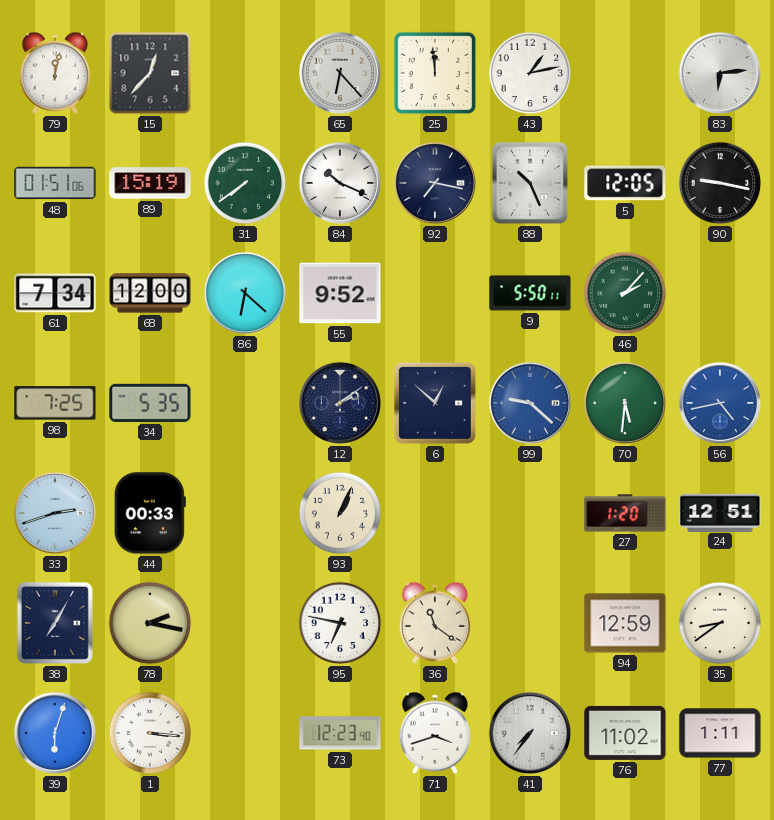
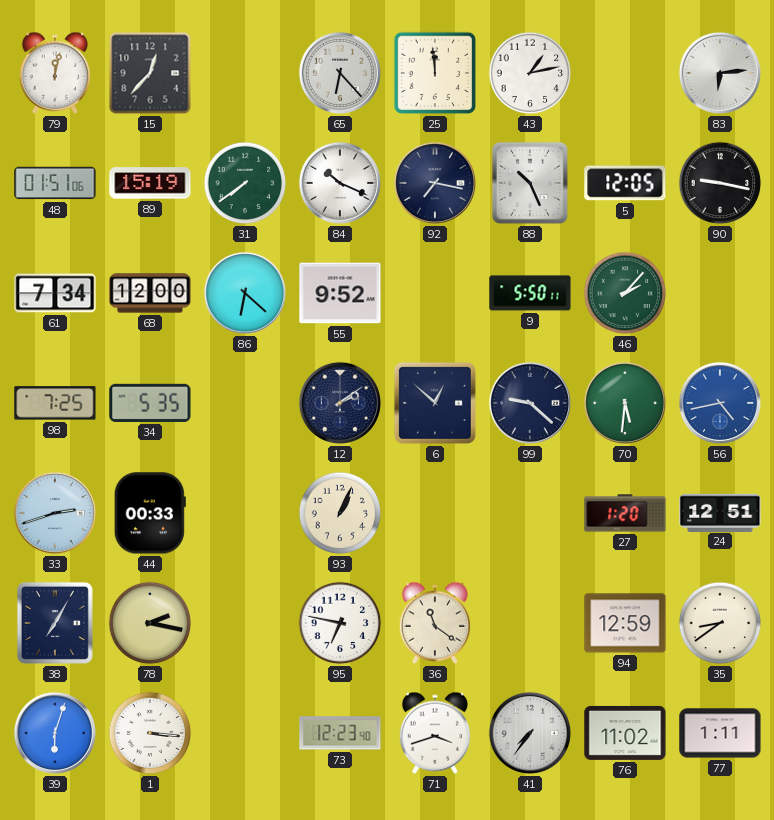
99 dial: blue -> navy (530, 403)
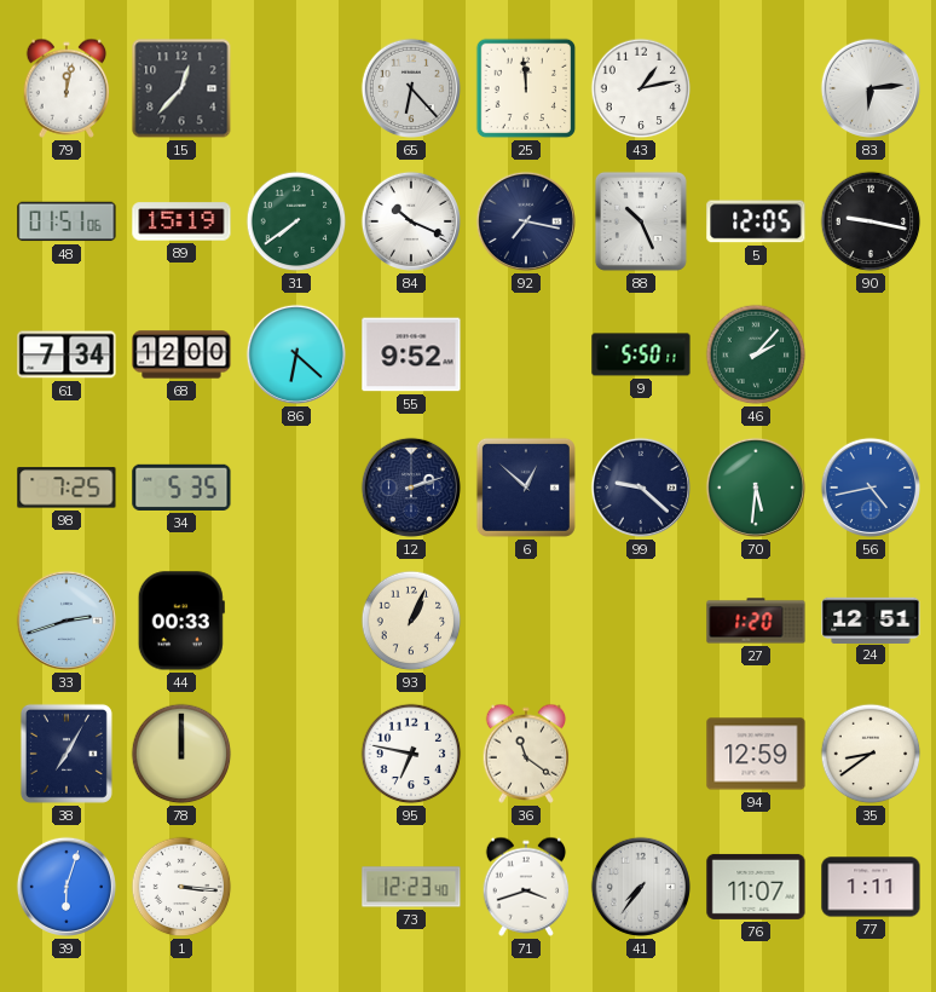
12: 2:09 -> 2:12 (411, 488)
78: 2:17 -> 12:00 (181, 754)
76: 11:02 -> 11:07 (756, 887)
